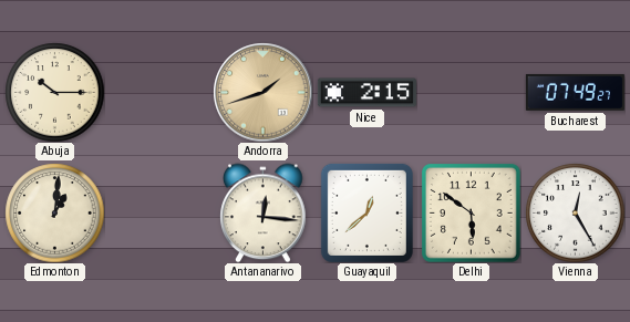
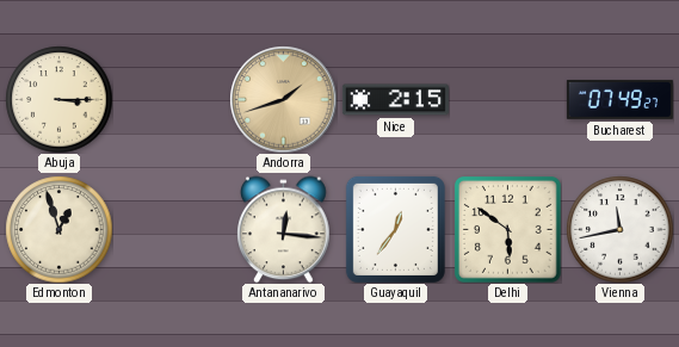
Abuja: 10:15 -> 3:15 (58, 99)
Edmonton: 1:01 -> 12:57 (58, 229)
Guayaquil: 12:38 -> 12:36 (395, 229)
Vienna: 12:25 -> 11:43 (619, 229)
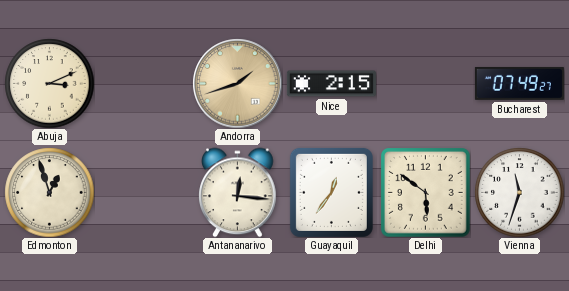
Abuja: 3:15 -> 3:11 (49, 83)
Vienna: 11:43 -> 11:33 (519, 192)
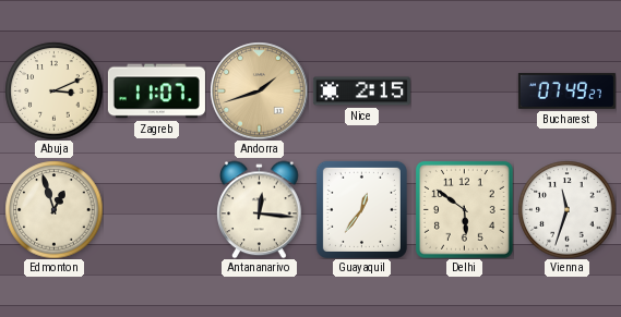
Zagreb: none -> 11:07 (156, 92)
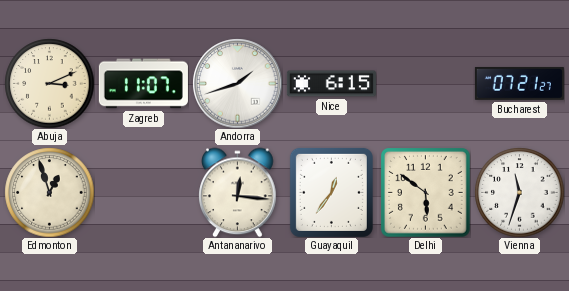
Andorra dial: champagne -> white (237, 83)
Nice: 2:15 -> 6:15 (331, 84)
Bucharest: 07:49 -> 07:21 (519, 83)
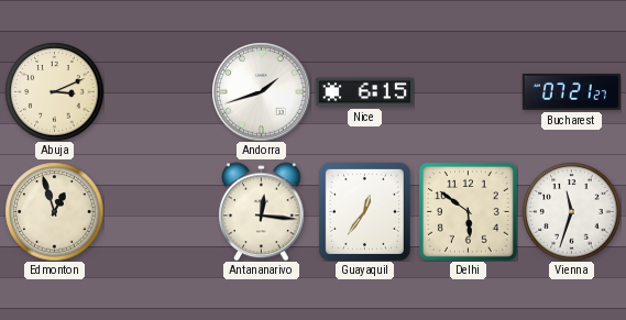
Zagreb: 11:07 -> none (143, 84)
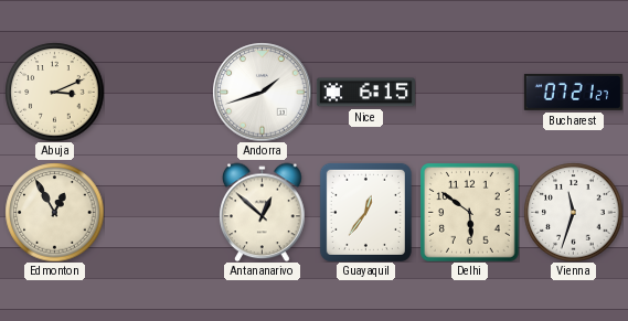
Edmonton: 12:57 -> 12:55 (54, 212)
Antananarivo: 12:16 -> 12:52 (263, 212)
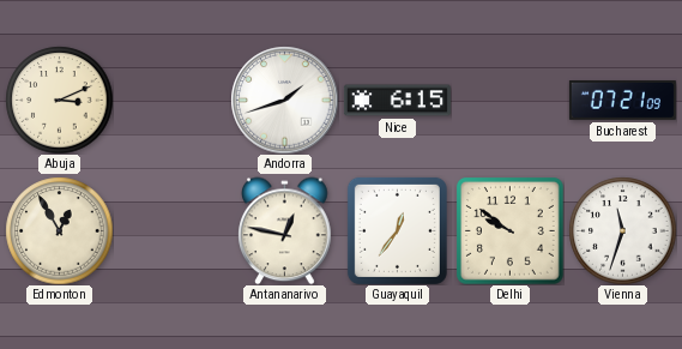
Bucharest: 07:21:27 -> 07:21:09 (622, 100)
Antananarivo: 12:52 -> 12:47 (285, 230)
Delhi: 5:51 -> 9:51 (511, 231)
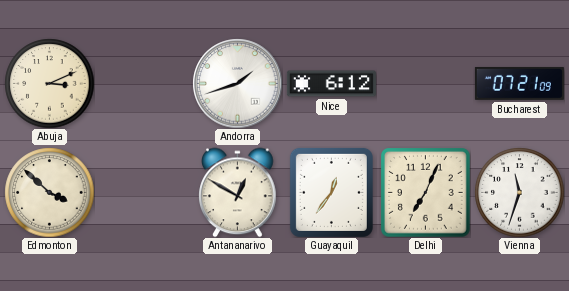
Nice: 6:15 -> 6:12 (331, 84)
Edmonton: 12:55 -> 3:52 (49, 192)
Antananarivo: 12:47 -> 12:50 (238, 192)
Delhi: 9:51 -> 7:04 (426, 193)
